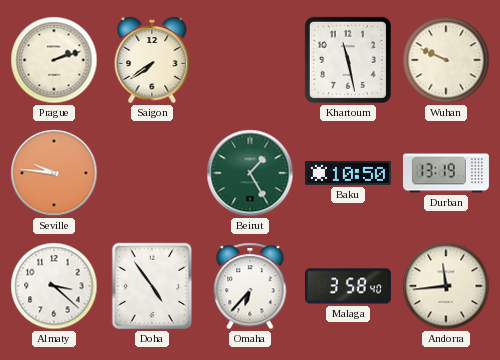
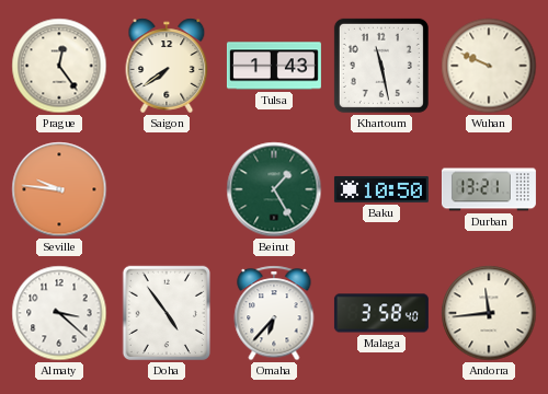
Prague: 2:12 -> 12:24 (59, 66)
Tulsa: none -> 1:43 (274, 66)
Durban: 13:19 -> 13:21 (489, 189)
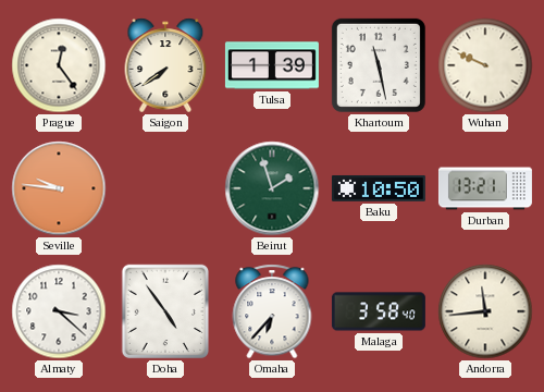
Tulsa: 1:43 -> 1:39 (272, 65)
Beirut: 1:25 -> 1:57 (272, 188)
